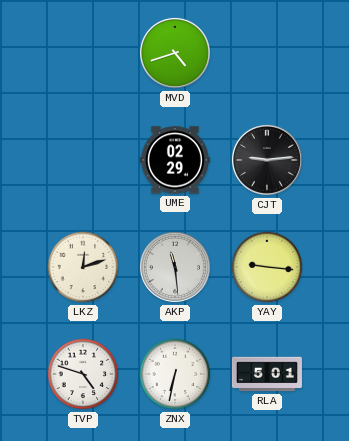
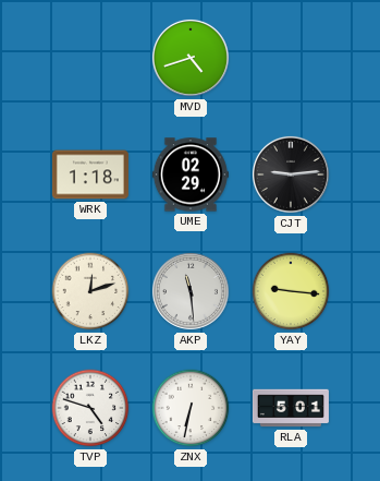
WRK: none -> 1:18 (90, 175)
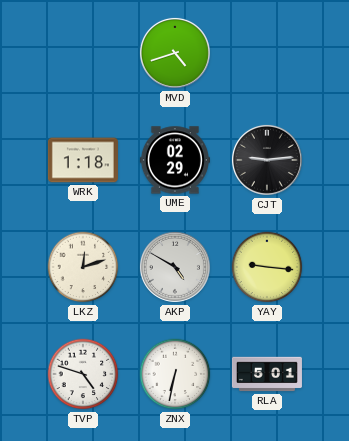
AKP: 11:29 -> 4:50 (175, 267)
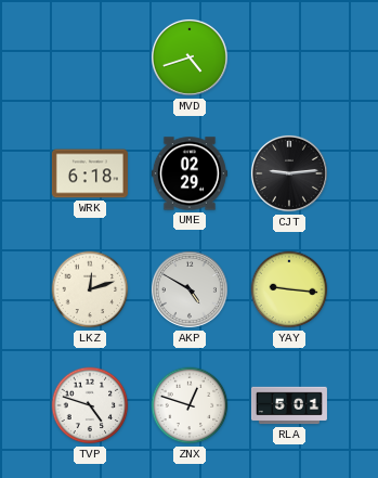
WRK: 1:18 -> 6:18 (90, 173)
ZNX: 6:32 -> 12:48 (190, 405)
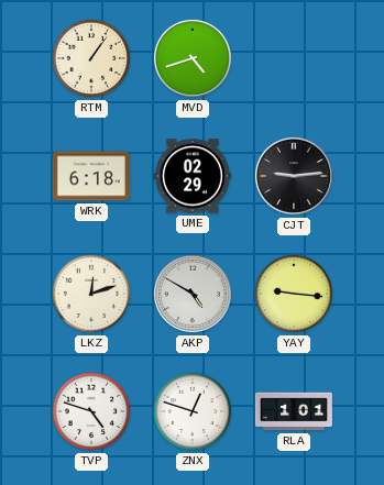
RTM: none -> 1:06 (91, 58)
RLA: 5:01 -> 1:01 (294, 411)
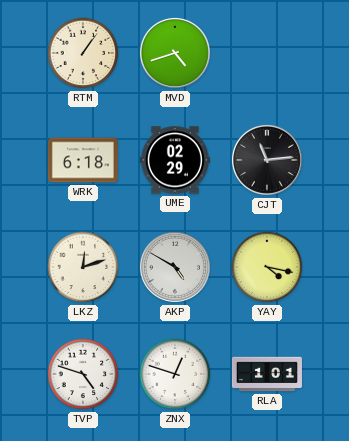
CJT: 9:14 -> 11:14 (267, 160)
YAY: 9:16 -> 4:17 (267, 267)
